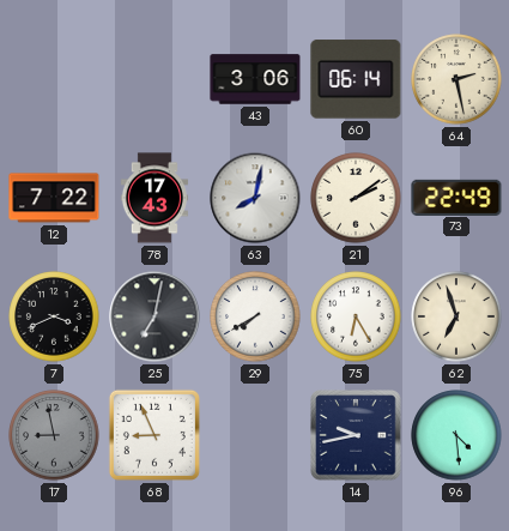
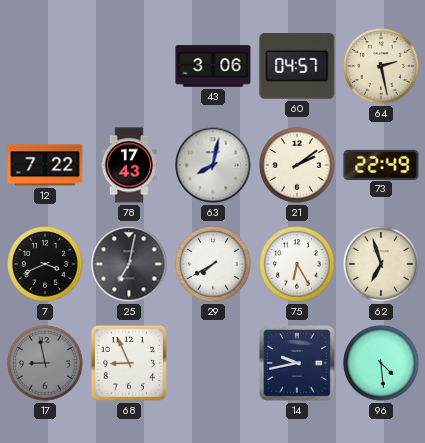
60: 06:14 -> 04:57 (297, 66)
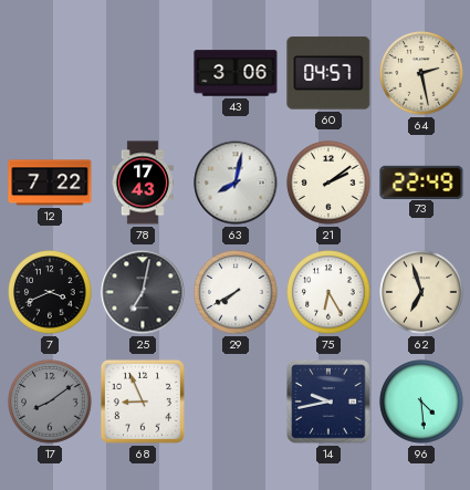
17: 8:58 -> 8:09 (50, 402)
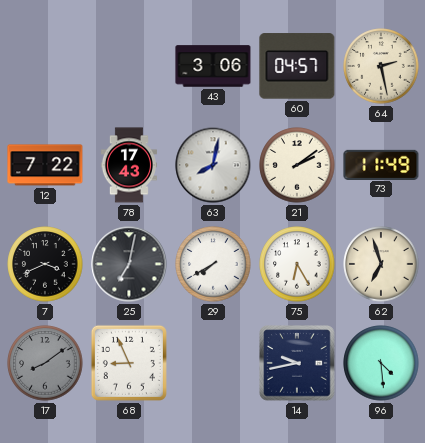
73: 22:49 -> 11:49 (381, 164)
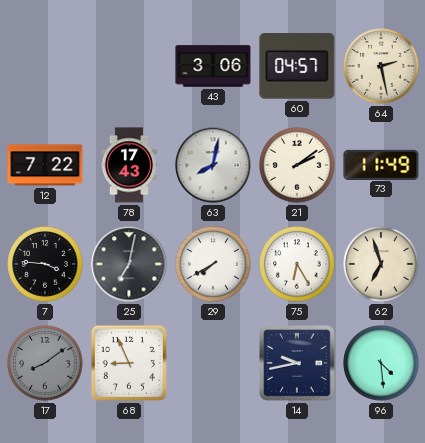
7: 3:41 -> 3:46 (45, 264)
